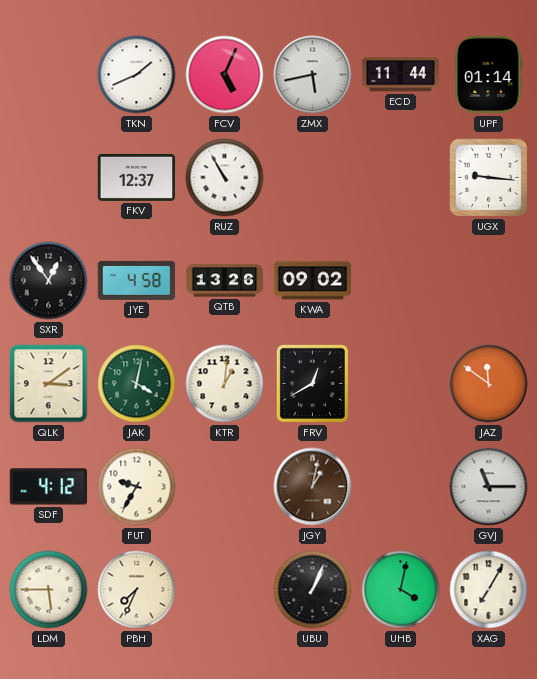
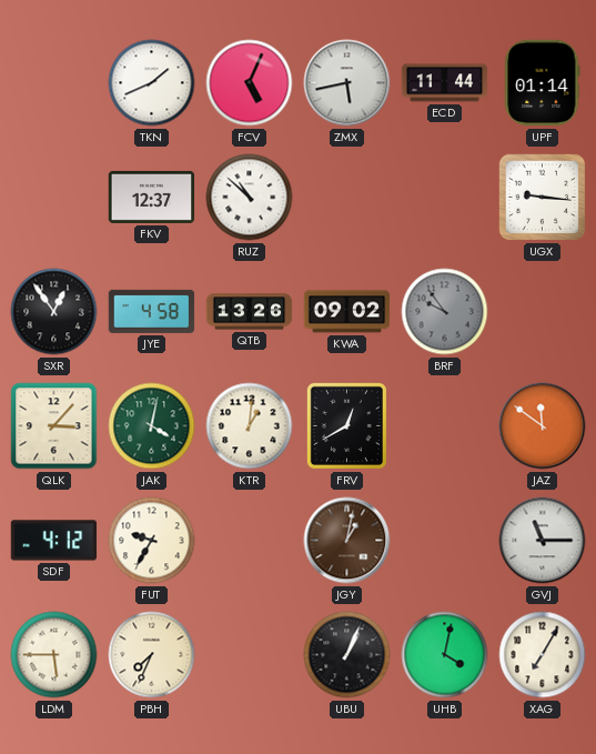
RUZ: 10:55 -> 10:52 (250, 198)
BRF: none -> 9:54 (445, 312)
QLK: 3:09 -> 3:07 (54, 426)
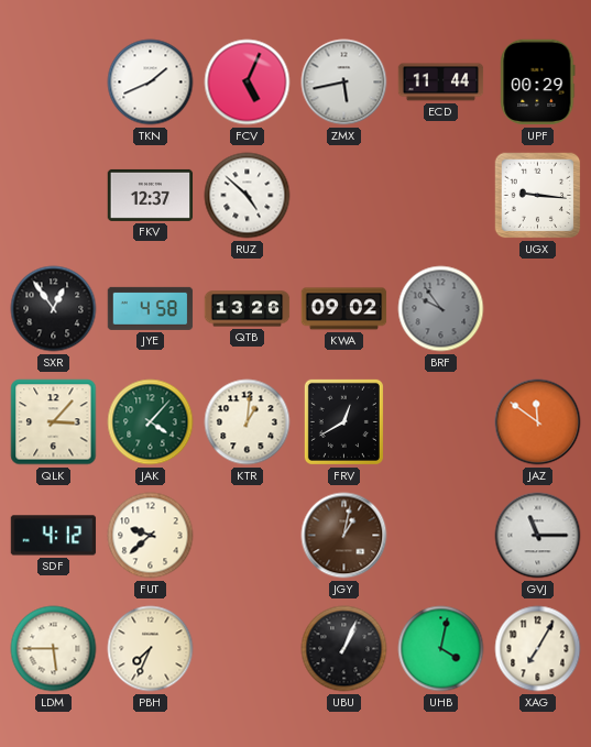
UPF: 01:14 -> 00:29 (538, 83)
RUZ: 10:52 -> 4:52 (248, 196)
JAK: 4:02 -> 4:07 (151, 422)
FUT: 9:35 -> 9:38 (151, 536)
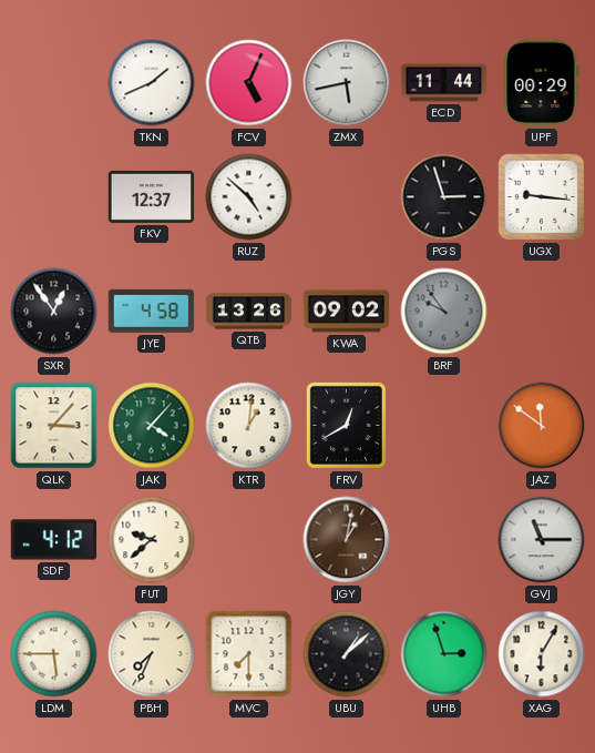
PGS: none -> 2:57 (444, 197)
MVC: none -> 7:30 (249, 654)
UBU: 1:04 -> 1:08 (347, 654)
UHB: 4:02 -> 2:57 (444, 654)
XAG: 7:05 -> 6:05 (542, 654)
